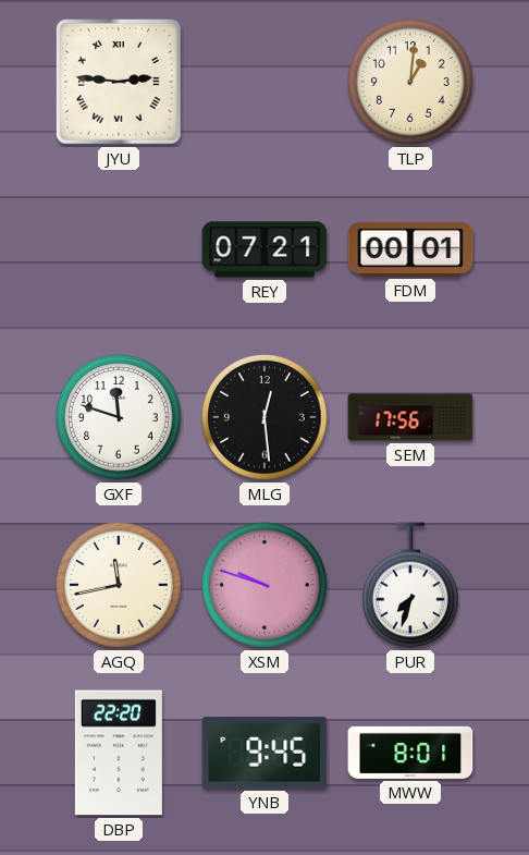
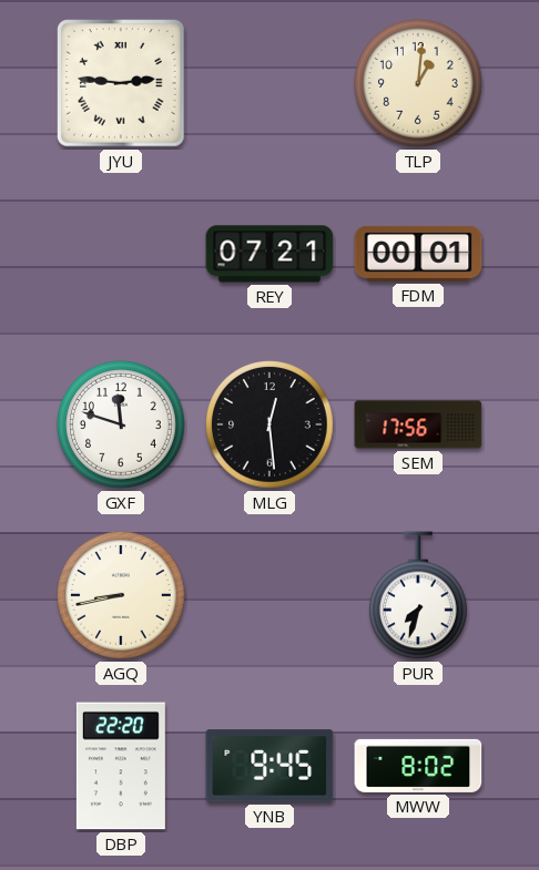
AGQ: 11:43 -> 8:43 (122, 596)
XSM: 9:48 -> none (266, 586)
MWW: 8:01 -> 8:02 (418, 766)
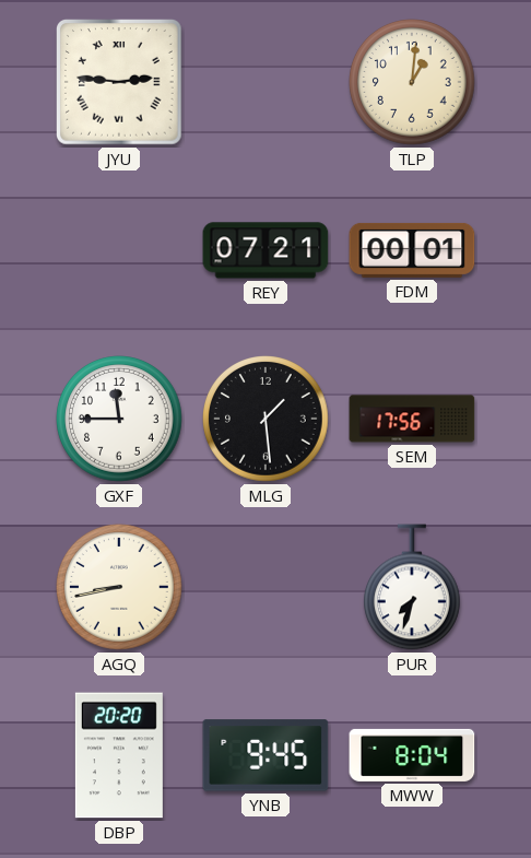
GXF: 11:48 -> 11:45 (120, 420)
MLG: 12:29 -> 1:29 (267, 420)
DBP: 22:20 -> 20:20 (119, 755)
MWW: 8:02 -> 8:04 (412, 755)
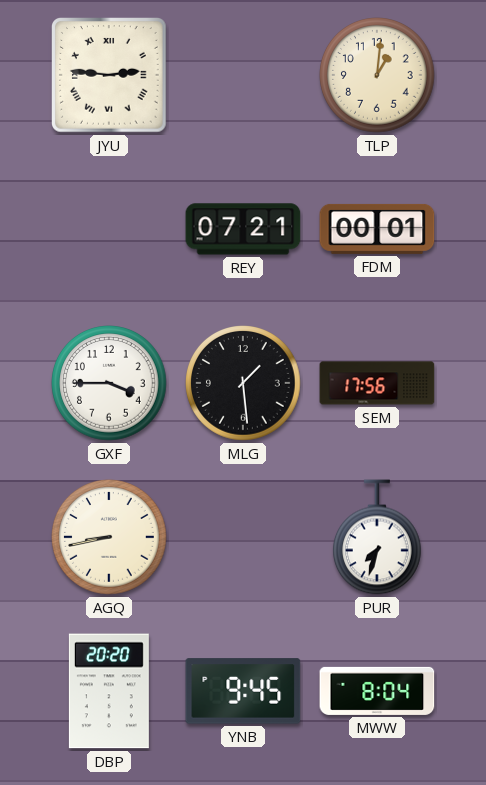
GXF: 11:45 -> 3:45 (110, 384)
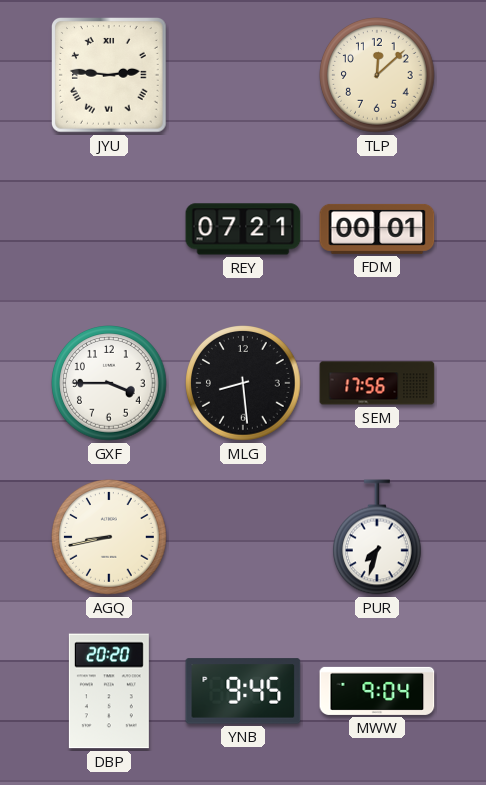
TLP: 1:01 -> 12:08 (378, 76)
MLG: 1:29 -> 8:29 (244, 384)
MWW: 8:04 -> 9:04 (377, 691)
